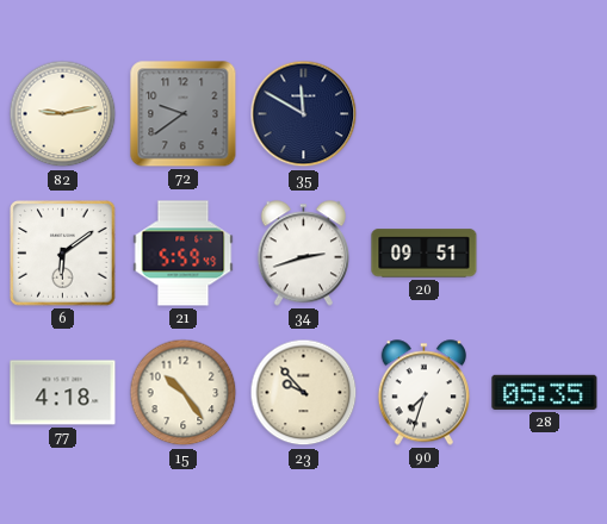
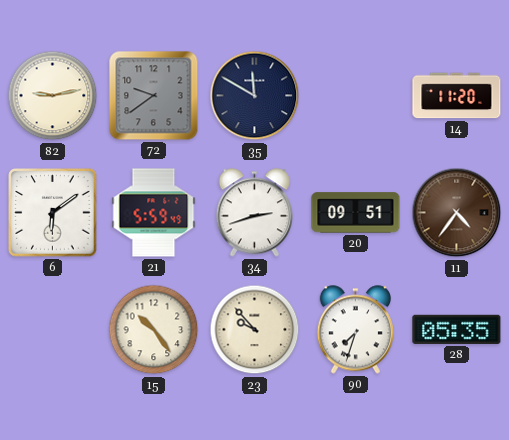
14: none -> 11:20 (457, 96)
11: none -> 4:36 (457, 213)
77: 4:18 -> none (63, 393)
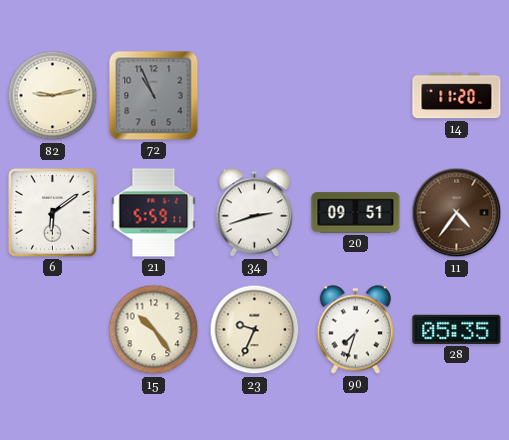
72: 9:39 -> 10:56 (154, 96)
35: 11:50 -> none (255, 96)
21: 5:59:49 -> 5:59:11 (154, 213)
23: 9:53 -> 9:34 (255, 330)
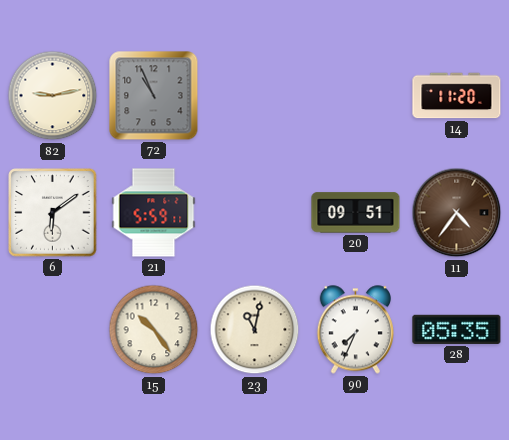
34: 2:42 -> none (254, 213)
23: 9:34 -> 11:02 (255, 330)
90: 7:33 -> 7:34 (355, 330)
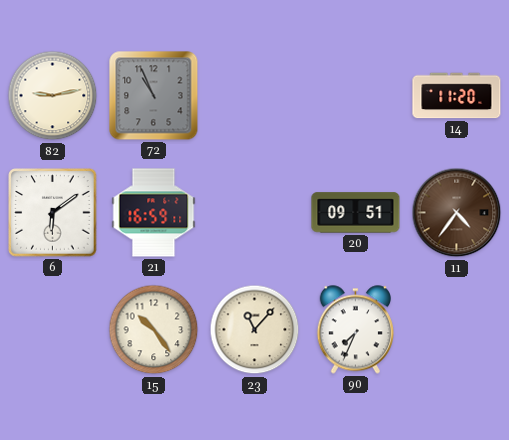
21: 5:59 -> 16:59 (154, 213)
23: 11:02 -> 11:07 (255, 330)
28: 05:35 -> none (457, 329)
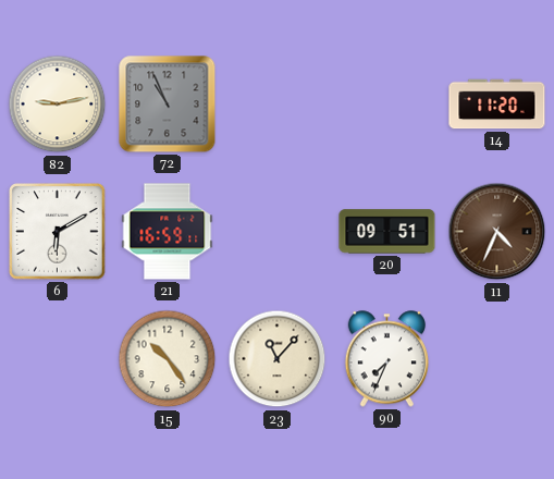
6: 6:09 -> 6:10 (58, 232)
11: 4:36 -> 4:34 (497, 232)
